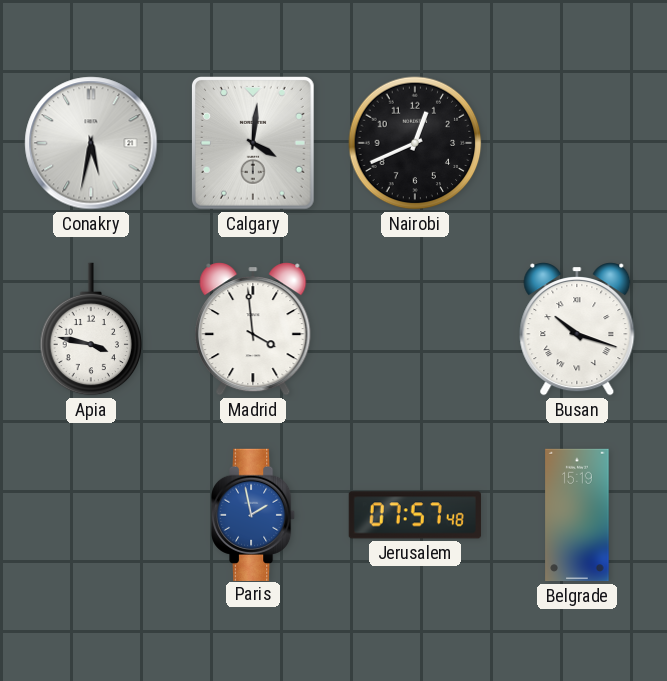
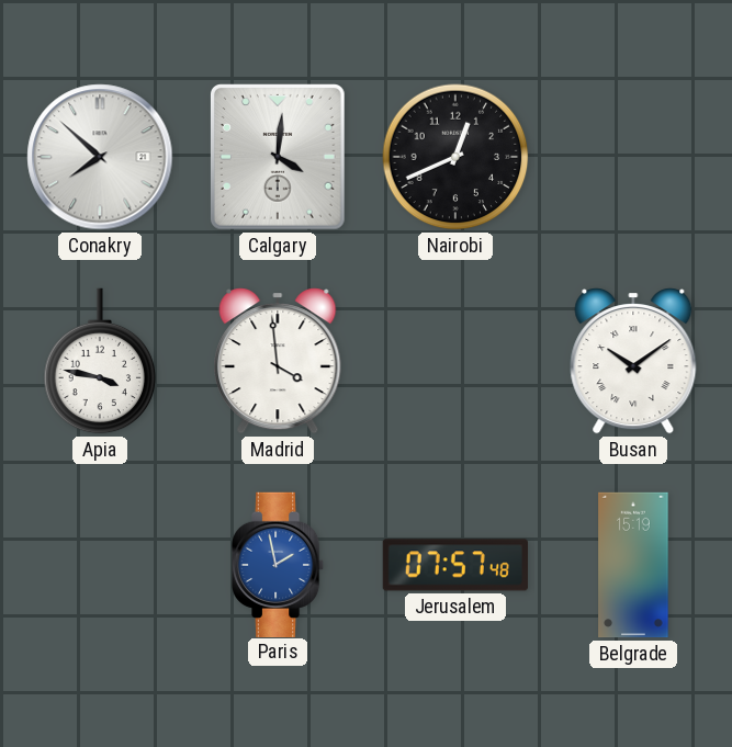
Conakry: 5:32 -> 7:52 (100, 157)
Busan: 10:18 -> 10:09 (633, 361)
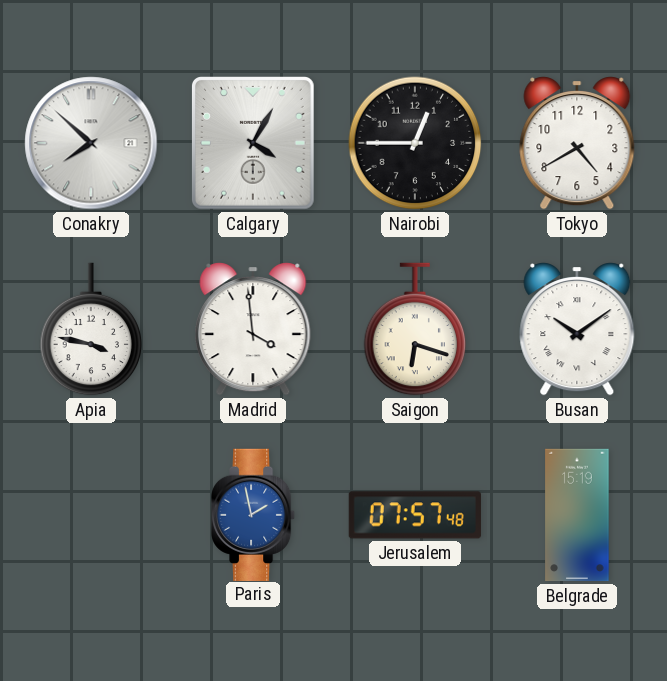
Calgary: 4:01 -> 4:05 (253, 144)
Nairobi: 12:41 -> 12:45 (415, 143)
Tokyo: none -> 4:40 (577, 143)
Saigon: none -> 6:18 (415, 329)
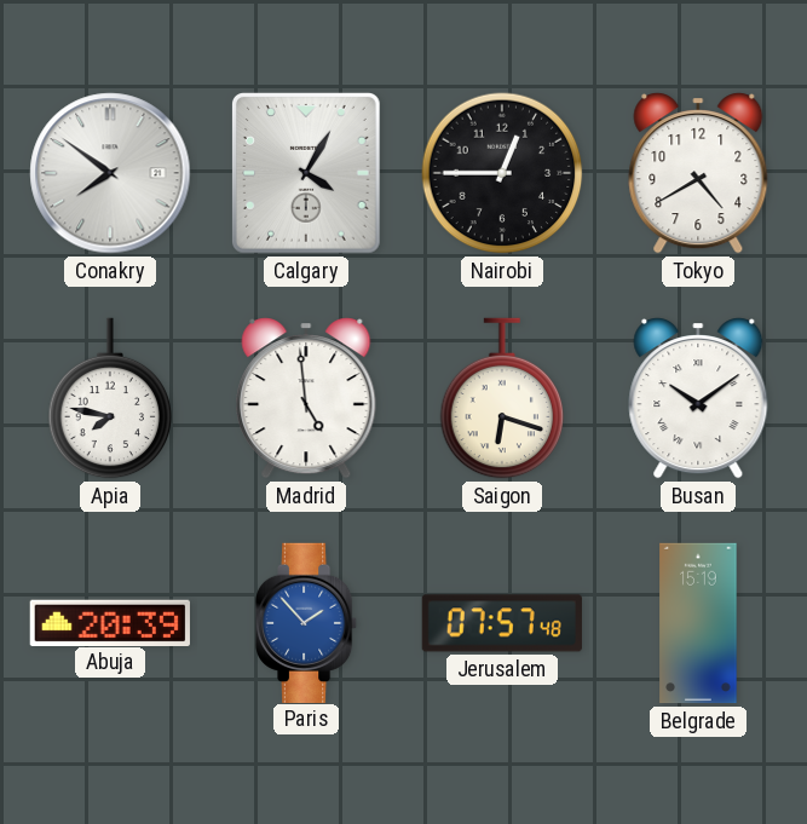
Conakry: 7:52 -> 7:51 (110, 173)
Apia: 3:47 -> 7:47 (110, 398)
Madrid: 3:59 -> 4:59 (306, 398)
Abuja: none -> 20:39 (110, 622)
Paris: 1:58 -> 1:53 (306, 622)
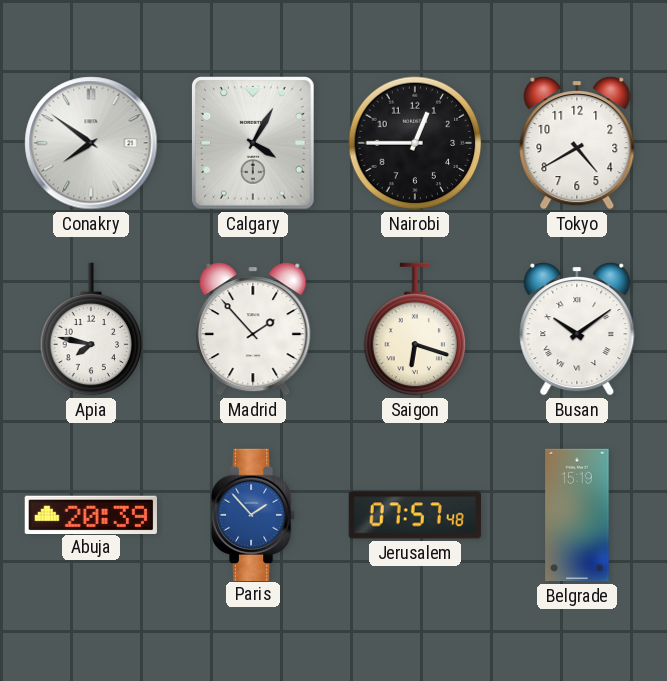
Madrid: 4:59 -> 1:53 (253, 329)
